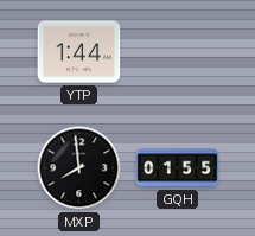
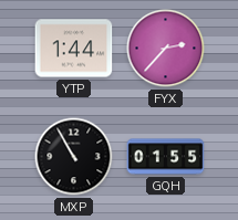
FYX: none -> 2:37 (166, 49)
MXP: 7:59 -> 10:55 (74, 157)
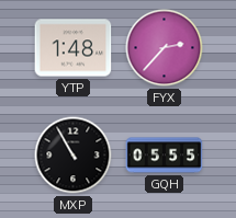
YTP: 1:44 -> 1:48 (74, 48)
GQH: 01:55 -> 05:55 (165, 156)
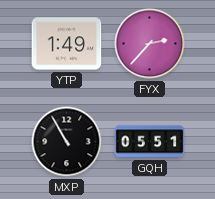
YTP: 1:48 -> 1:49 (67, 44)
GQH: 05:55 -> 05:51 (150, 142)
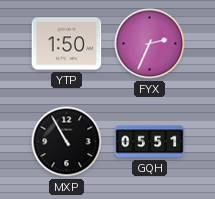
YTP: 1:49 -> 1:50 (67, 44)
FYX: 2:37 -> 2:34 (150, 44)
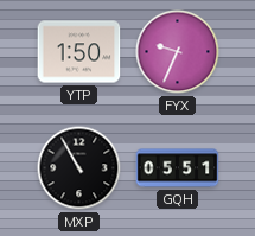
FYX: 2:34 -> 9:34 (178, 52)
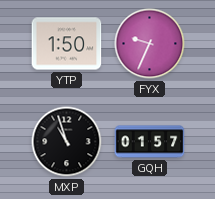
MXP: 10:55 -> 10:57 (67, 142)
GQH: 05:51 -> 01:57 (150, 142)
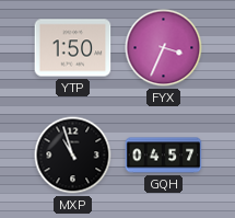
FYX: 9:34 -> 3:34 (164, 48)
GQH: 01:57 -> 04:57 (164, 156)
